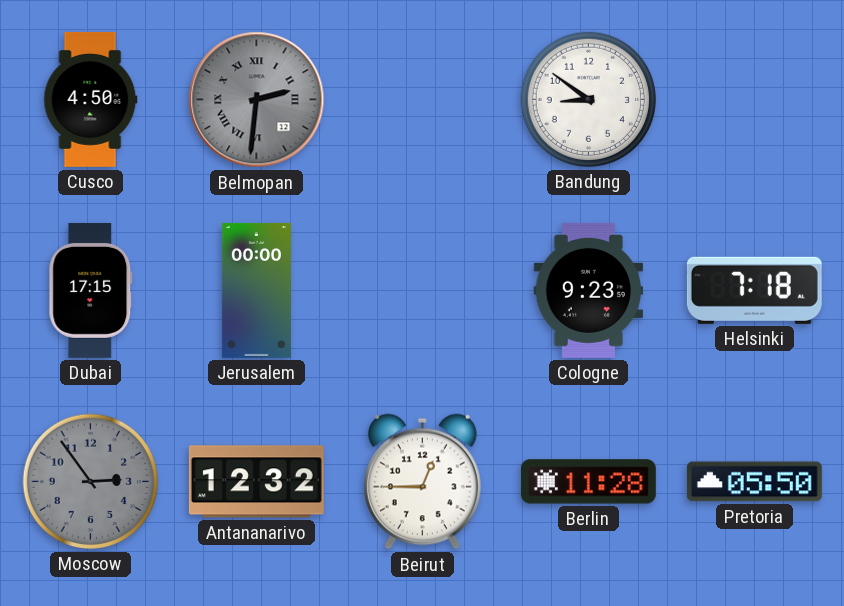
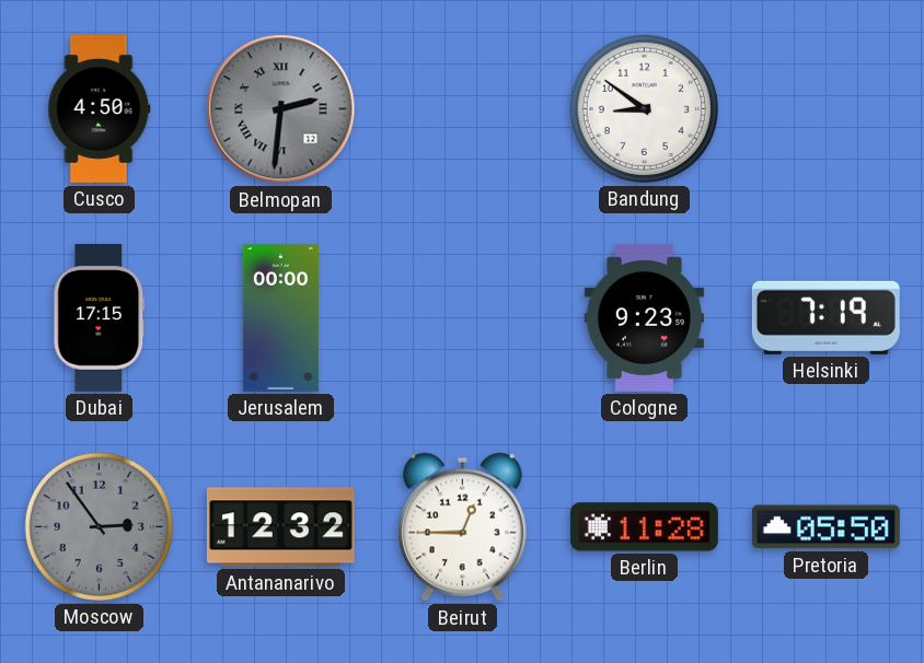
Helsinki: 7:18 -> 7:19 (825, 317)
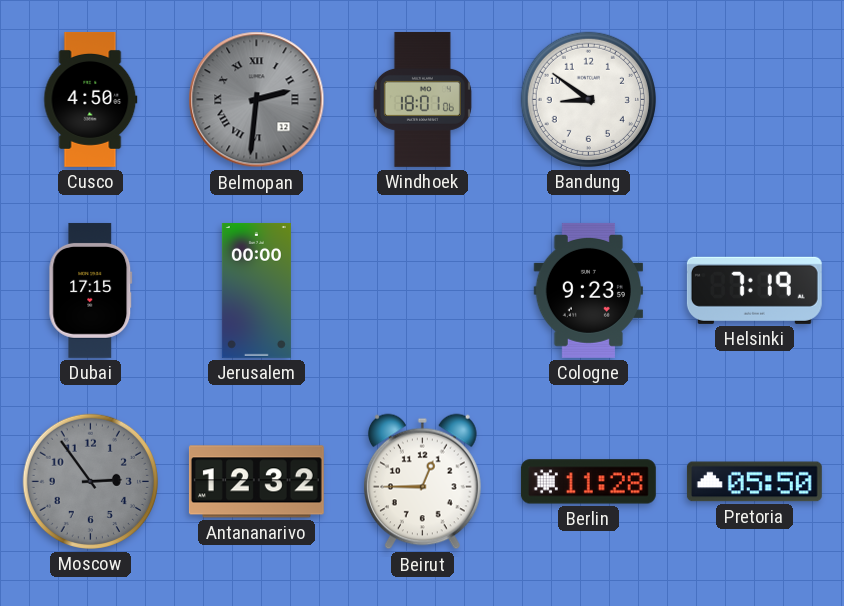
Windhoek: none -> 18:01 (422, 99)
